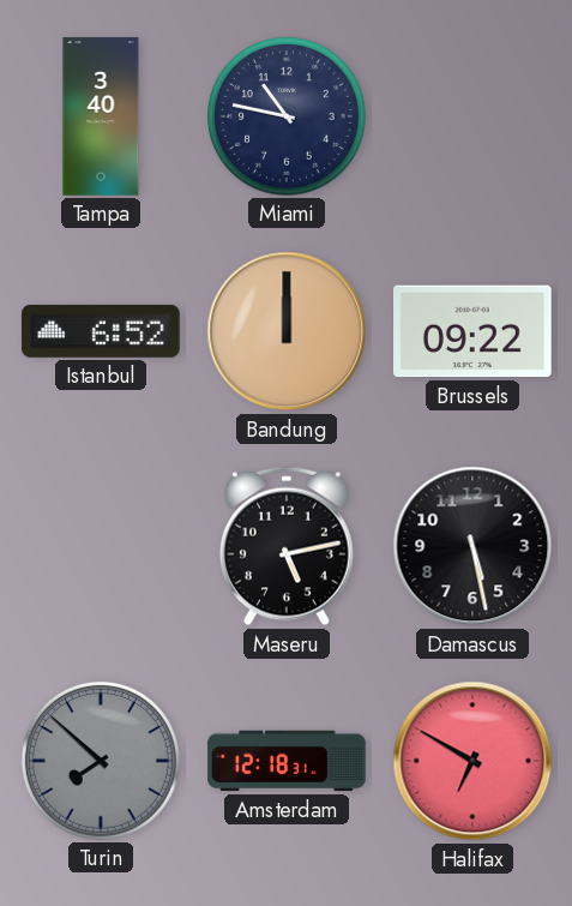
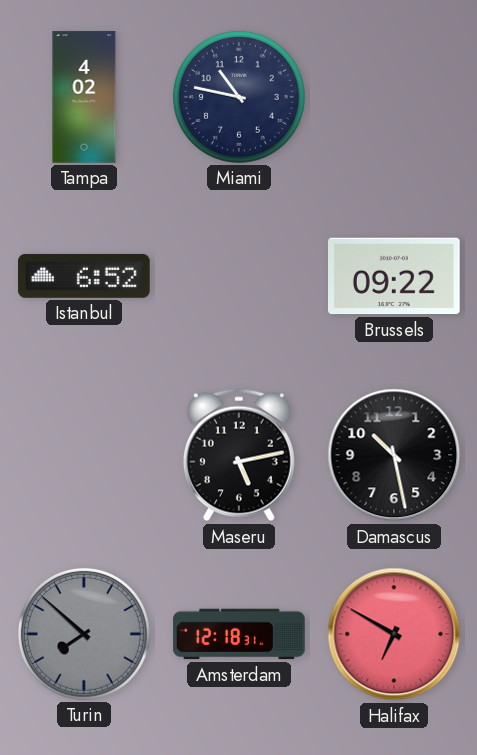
Tampa: 3:40 -> 4:02 (84, 97)
Bandung: 12:00 -> none (287, 331)
Damascus: 5:28 -> 10:28 (394, 455)
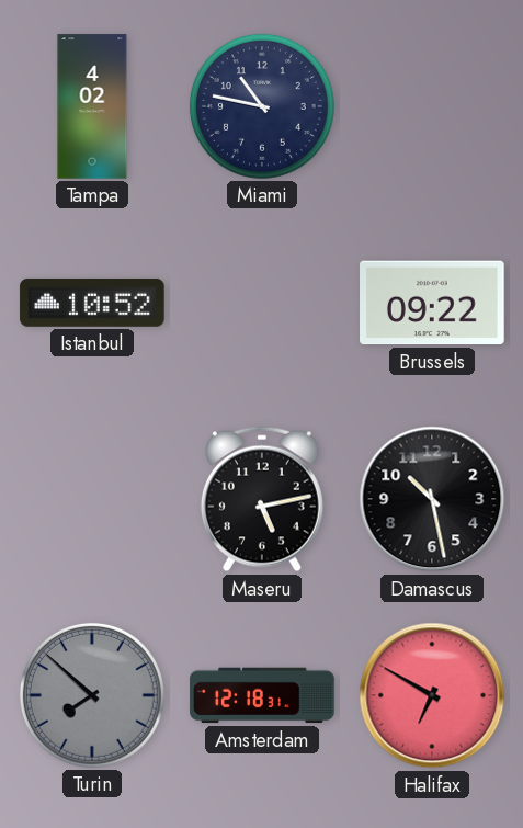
Istanbul: 6:52 -> 10:52 (92, 303)
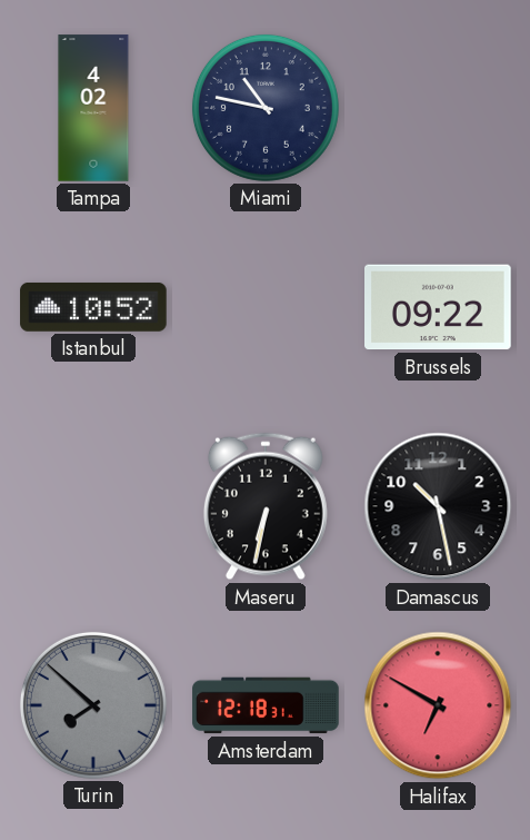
Maseru: 5:13 -> 6:32 (266, 506)
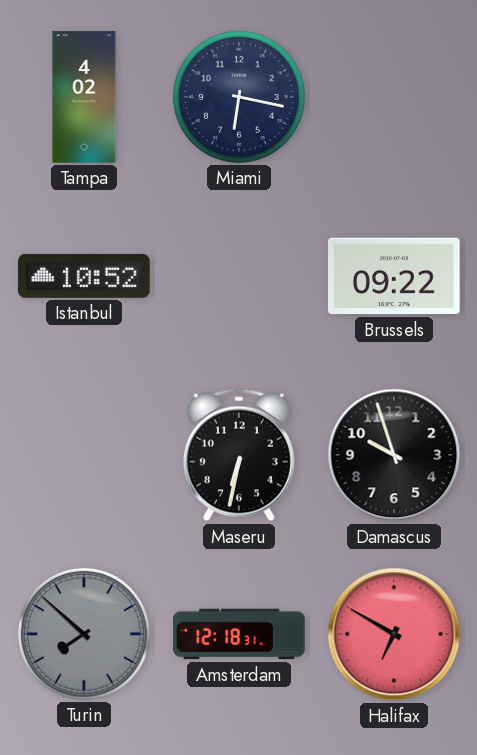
Miami: 10:47 -> 6:17 (239, 97)
Damascus: 10:28 -> 9:57 (394, 455)
